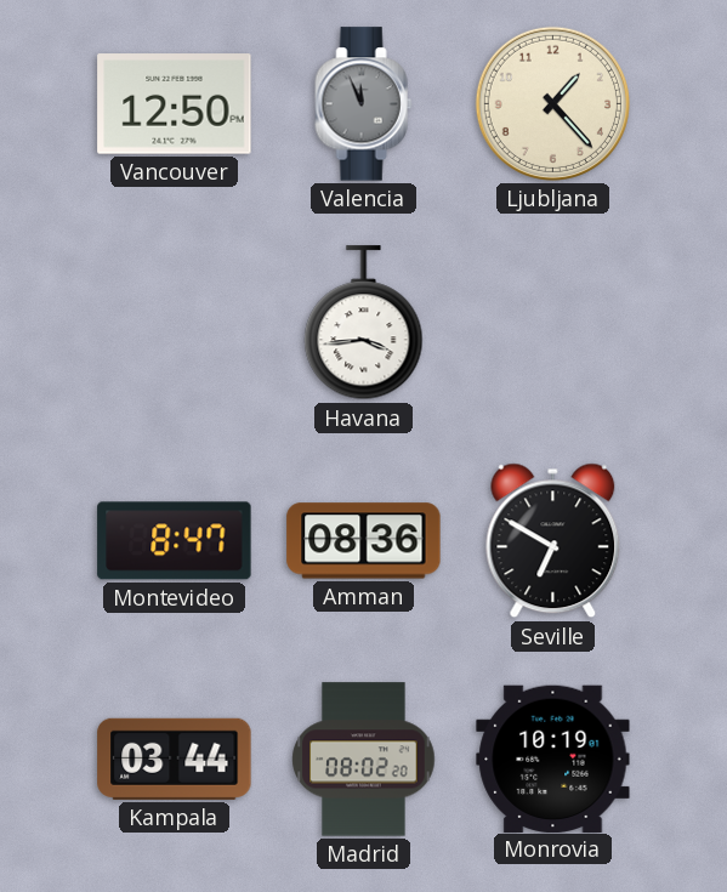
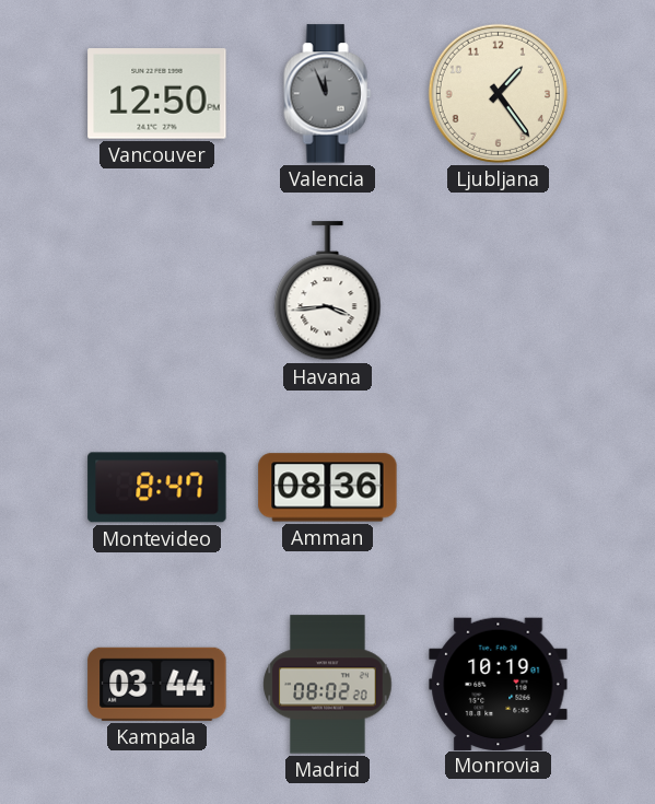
Ljubljana: 1:23 -> 1:24 (498, 93)
Seville: 6:50 -> none (553, 541)
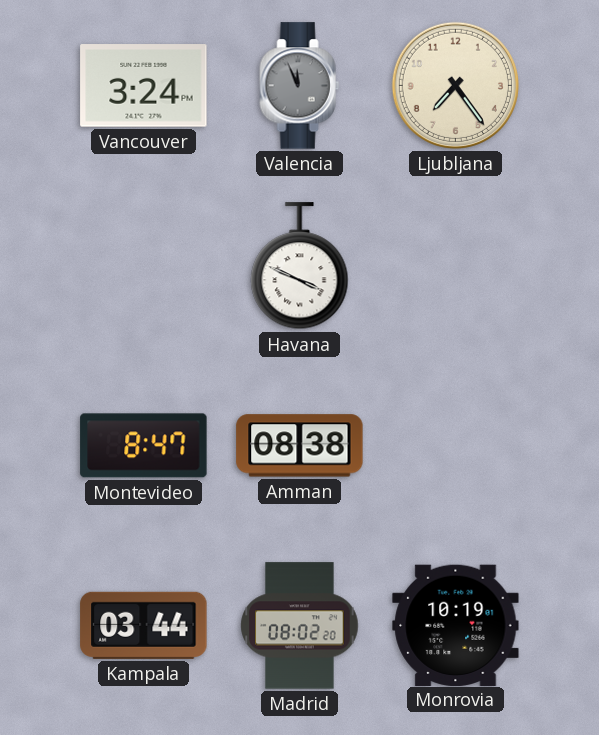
Vancouver: 12:50 -> 3:24 (144, 86)
Ljubljana: 1:24 -> 7:24 (455, 85)
Havana: 3:44 -> 3:49 (300, 266)
Amman: 08:36 -> 08:38 (300, 446)
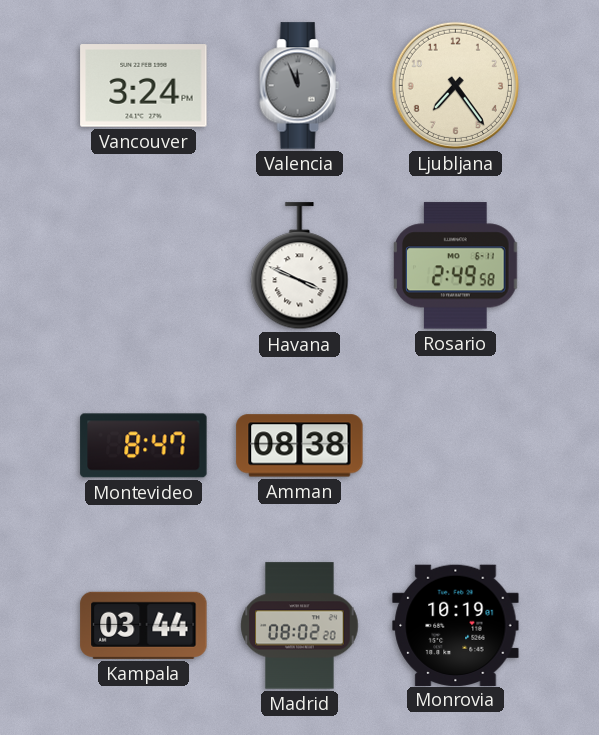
Rosario: none -> 2:49 (456, 266)
